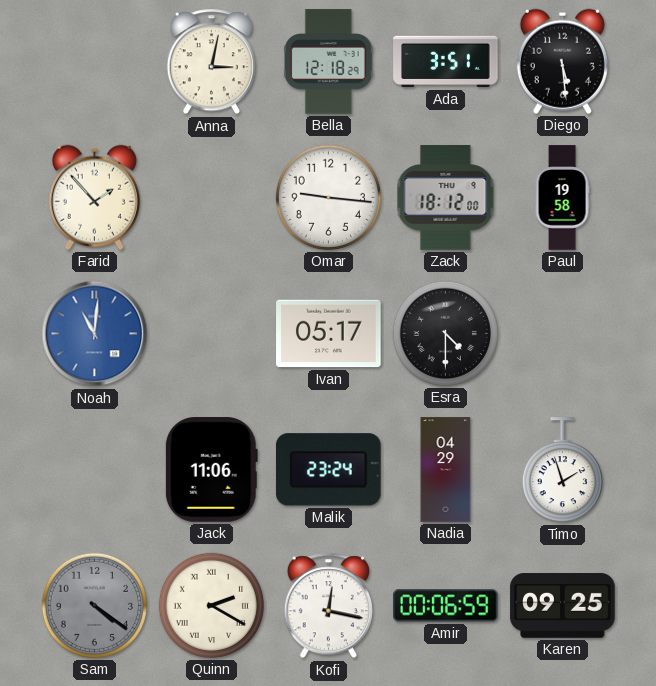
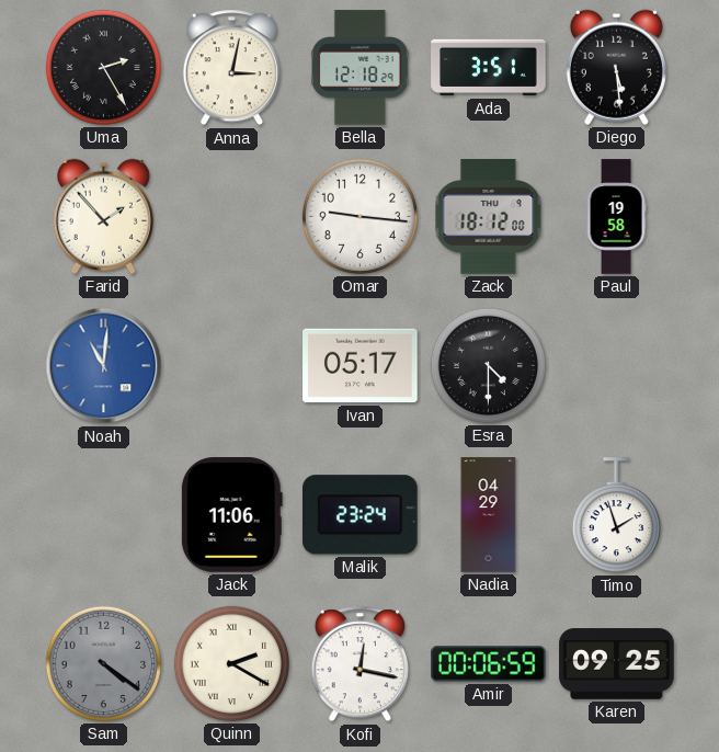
Uma: none -> 2:25 (103, 67)
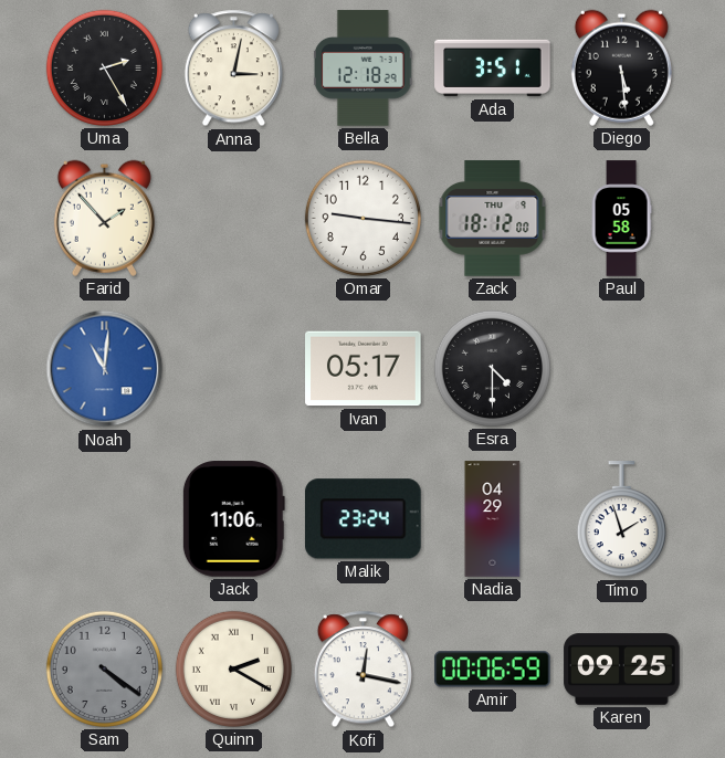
Paul: 19:58 -> 05:58 (621, 219)
